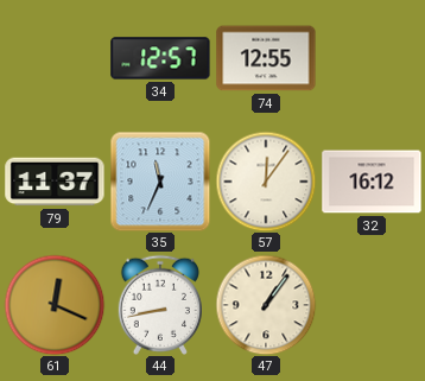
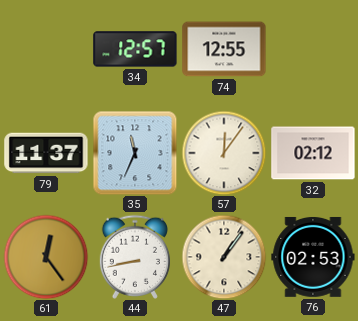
32: 16:12 -> 02:12 (313, 153)
61: 12:19 -> 12:24 (46, 257)
76: none -> 02:53 (313, 257)
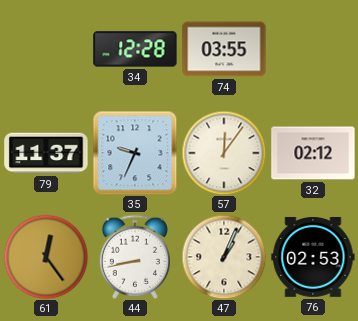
34: 12:57 -> 12:28 (135, 49)
74: 12:55 -> 03:55 (224, 49)
35: 11:34 -> 9:34 (135, 153)
47: 1:06 -> 1:04 (224, 257)
